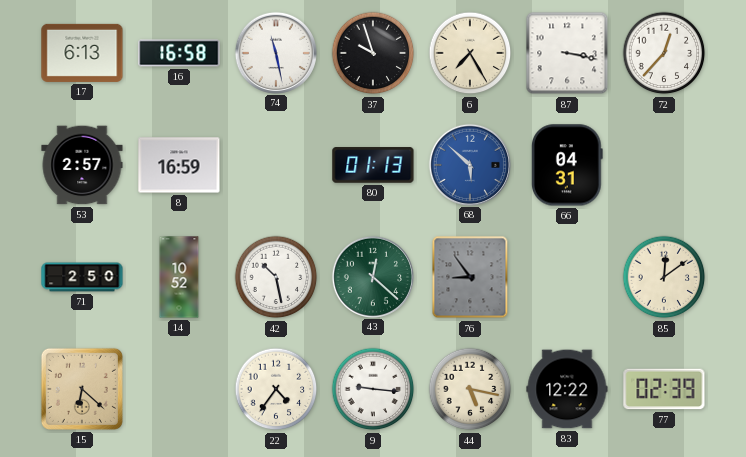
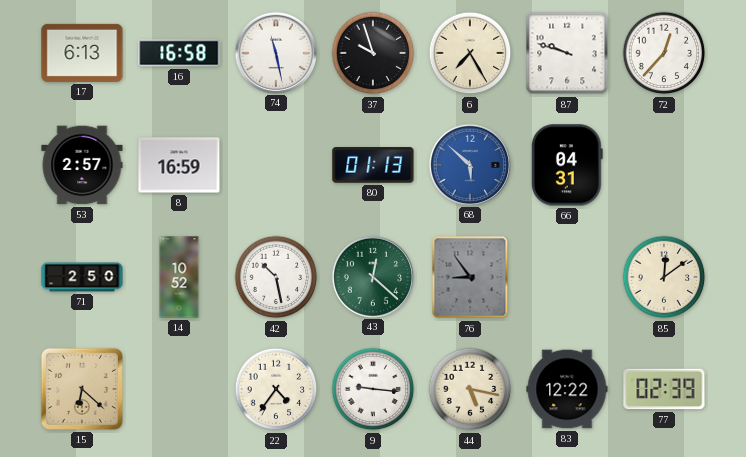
87: 3:17 -> 9:48 (567, 53)
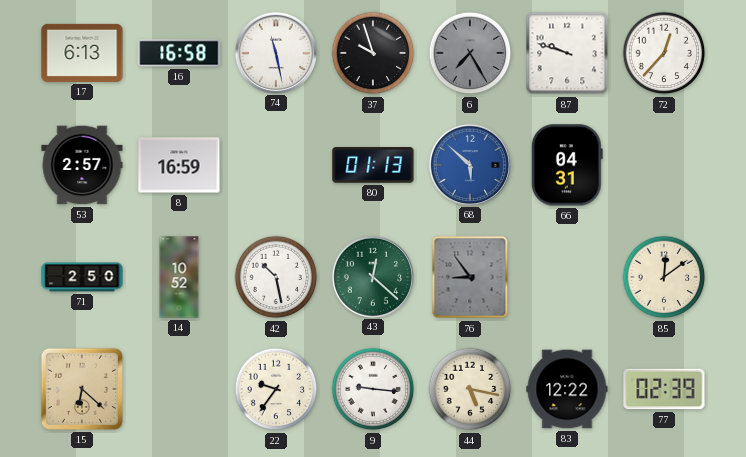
6 dial: cream -> grey (470, 53)
22: 4:36 -> 9:36 (276, 389)
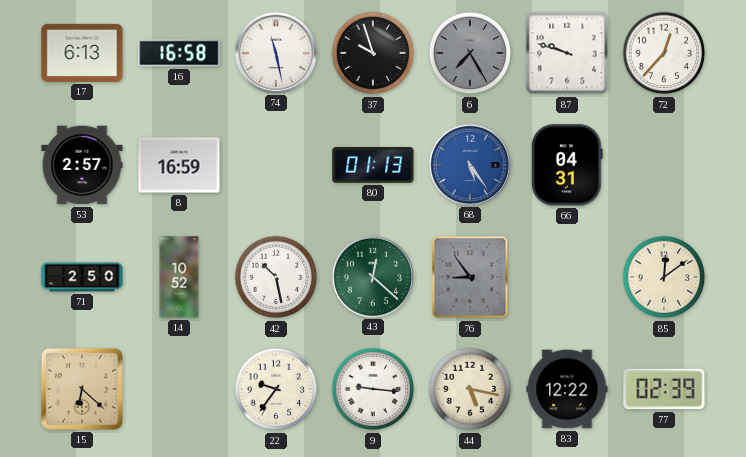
68: 5:52 -> 5:24 (469, 164)
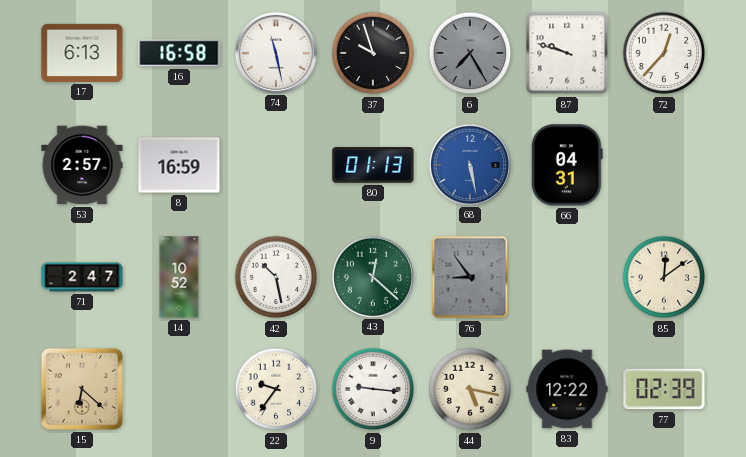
68: 5:24 -> 5:28 (469, 164)
71: 2:50 -> 2:47 (82, 277)
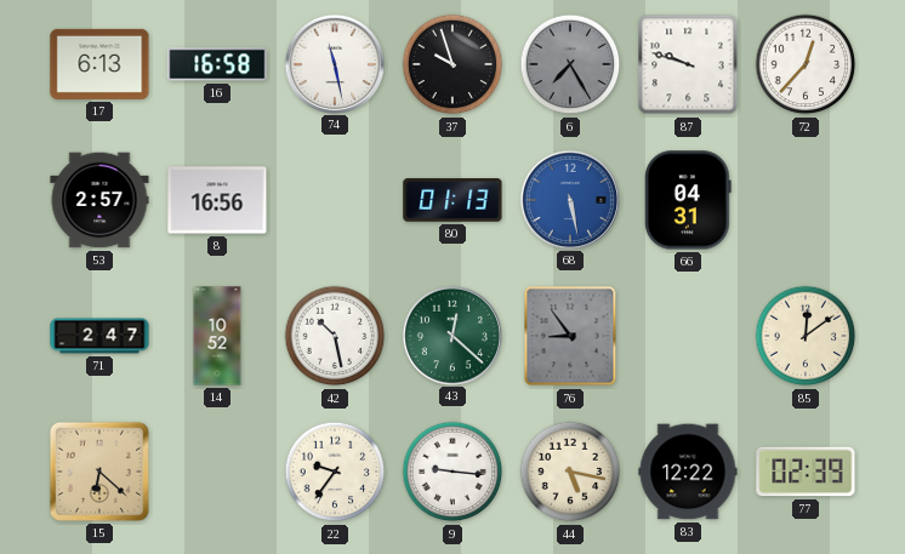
8: 16:59 -> 16:56 (217, 200)
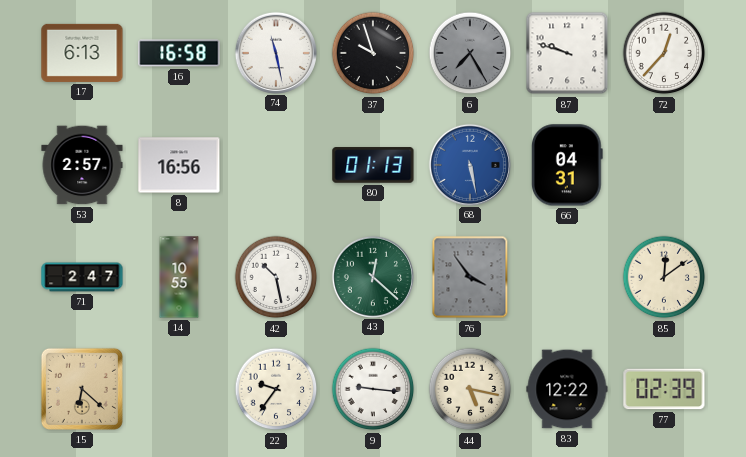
14: 10:52 -> 10:55 (179, 277)
76: 8:54 -> 3:54 (470, 277)
